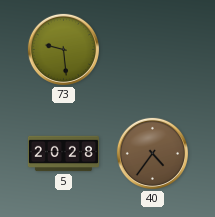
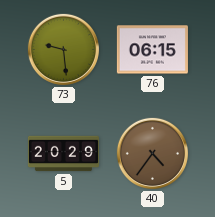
76: none -> 06:15 (152, 50)
5: 20:28 -> 20:29 (63, 154)
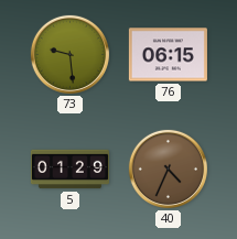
5: 20:29 -> 01:29 (69, 170)
40: 4:36 -> 4:34 (168, 169)
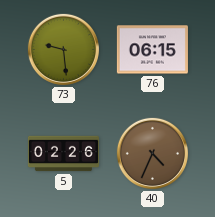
5: 01:29 -> 02:26 (63, 154)
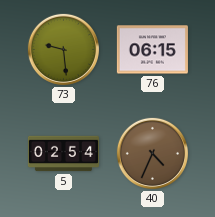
5: 02:26 -> 02:54 (63, 154)
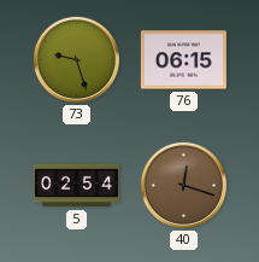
73: 9:29 -> 9:27 (76, 59)
40: 4:34 -> 12:18 (183, 185)
